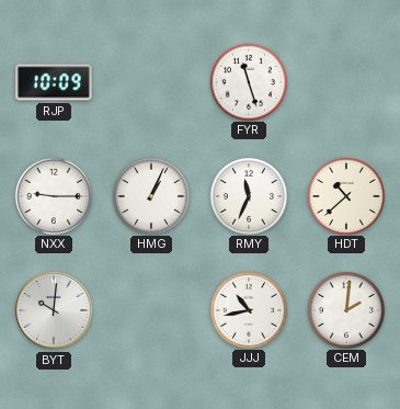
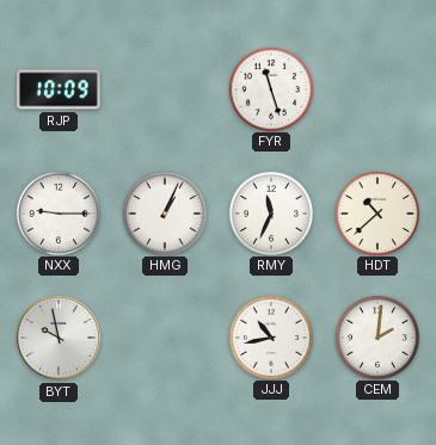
BYT: 10:01 -> 9:58 (59, 338)
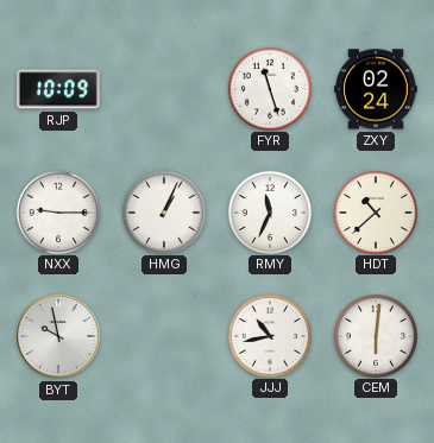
ZXY: none -> 02:24 (376, 89)
CEM: 2:01 -> 6:01 (375, 335)
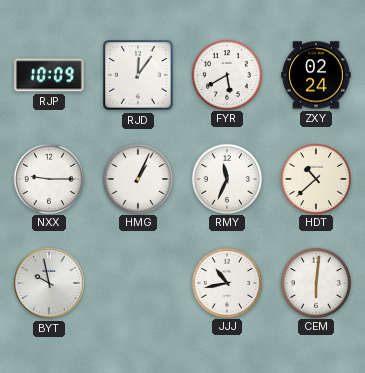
RJD: none -> 12:06 (138, 75)
FYR: 11:27 -> 5:40 (226, 74)
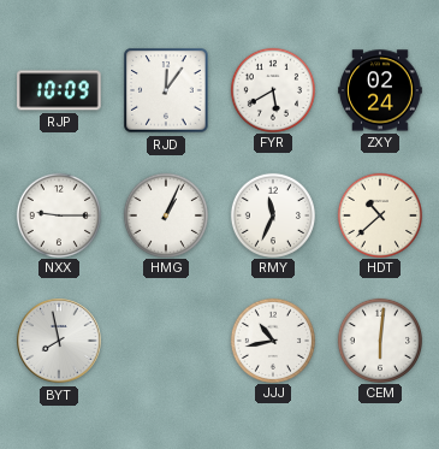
BYT: 9:58 -> 7:58 (59, 341)
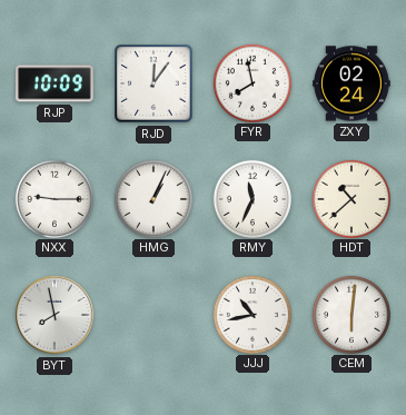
FYR: 5:40 -> 7:58 (251, 82)
